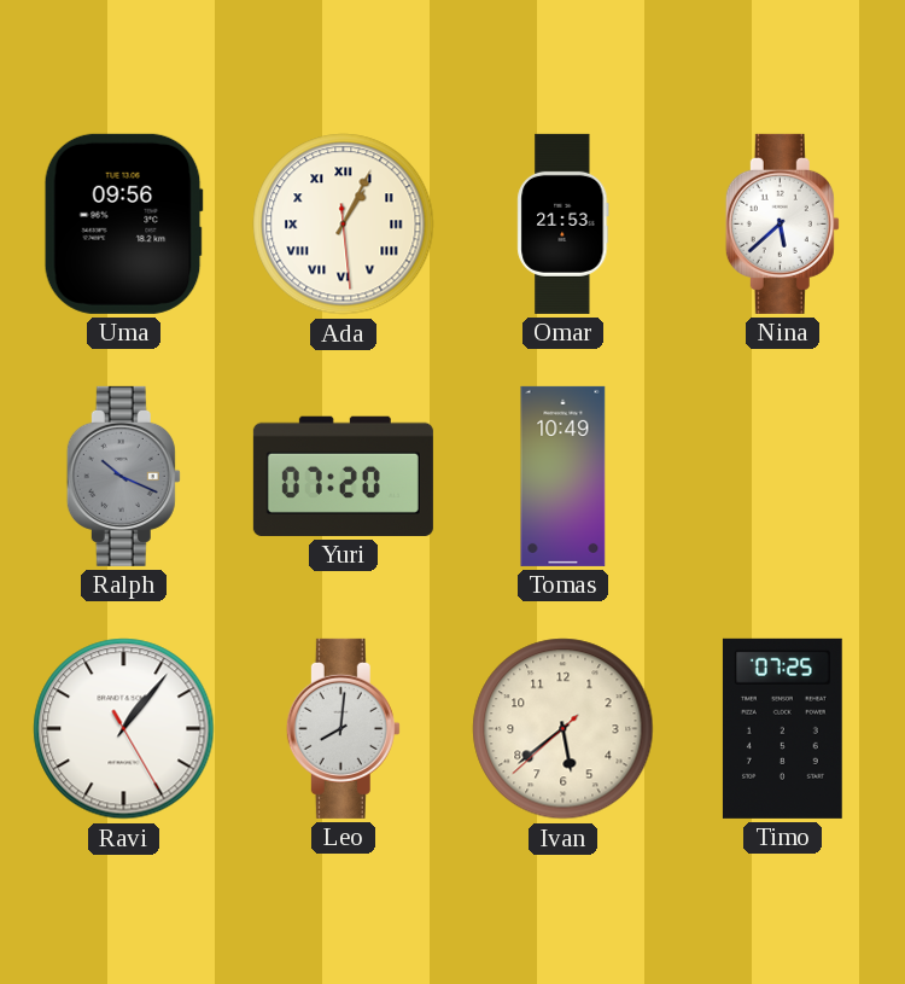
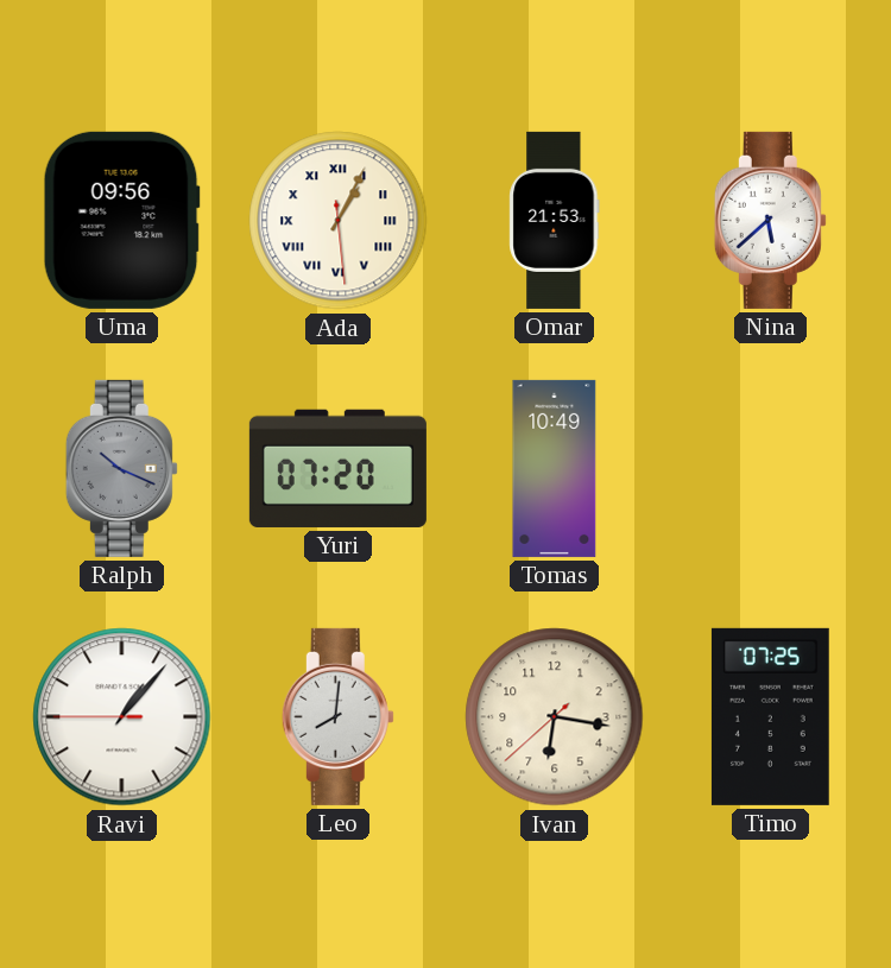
Ravi: 1:06:25 -> 1:06:45 (122, 717)
Ivan: 5:38 -> 6:16 (555, 717)
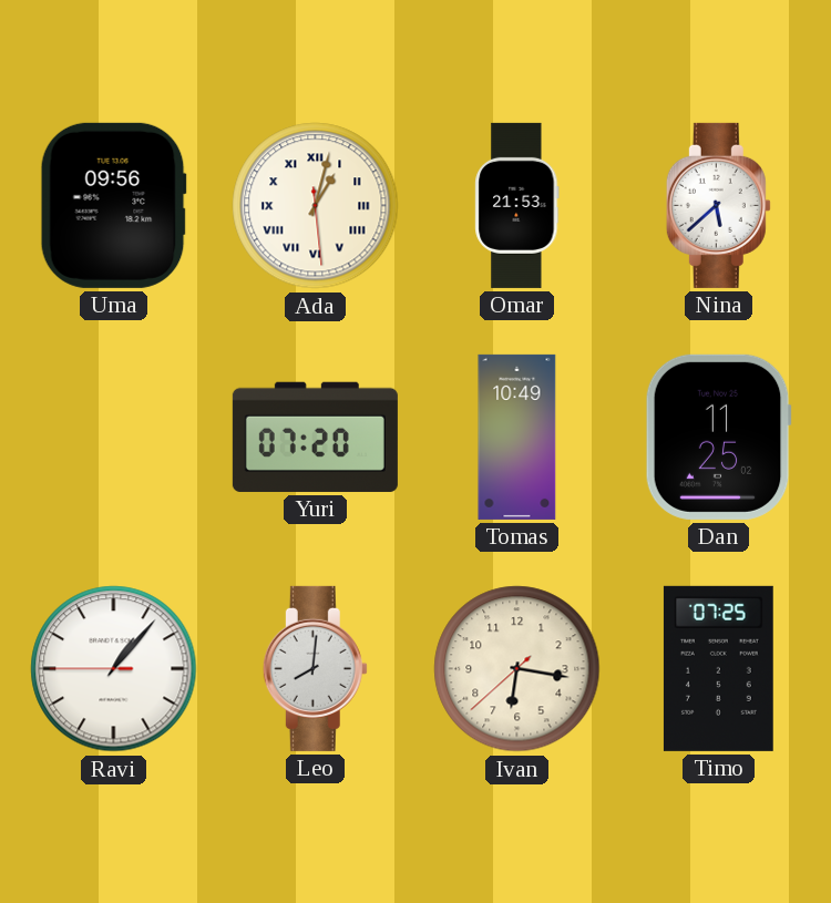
Ada: 1:04 -> 1:02 (316, 206)
Ralph: 10:19 -> none (121, 468)
Dan: none -> 11:25 (718, 437)
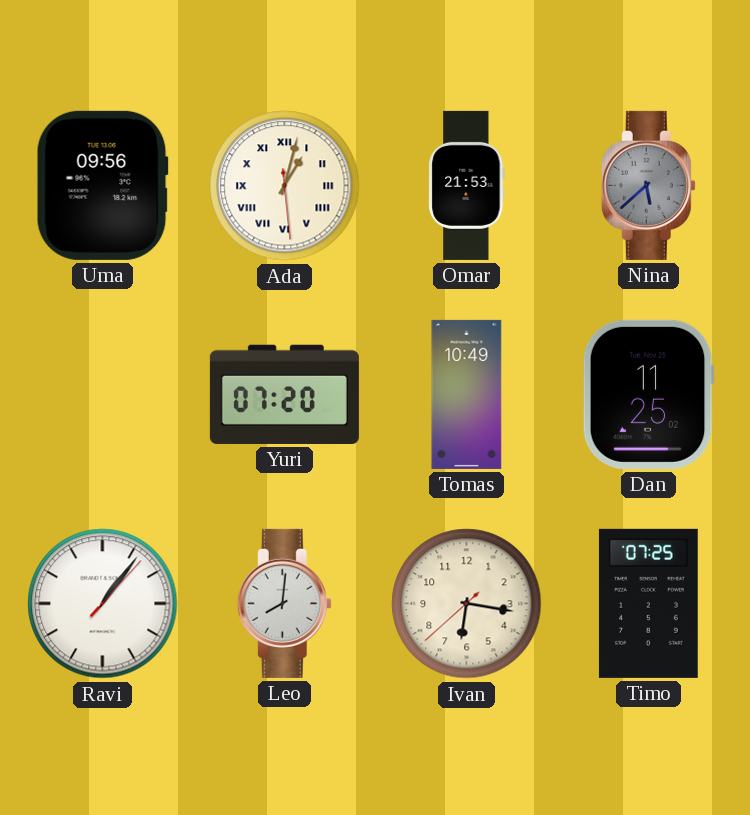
Nina dial: white -> grey (648, 185)
Ravi: 1:06:45 -> 1:06:07 (103, 604)
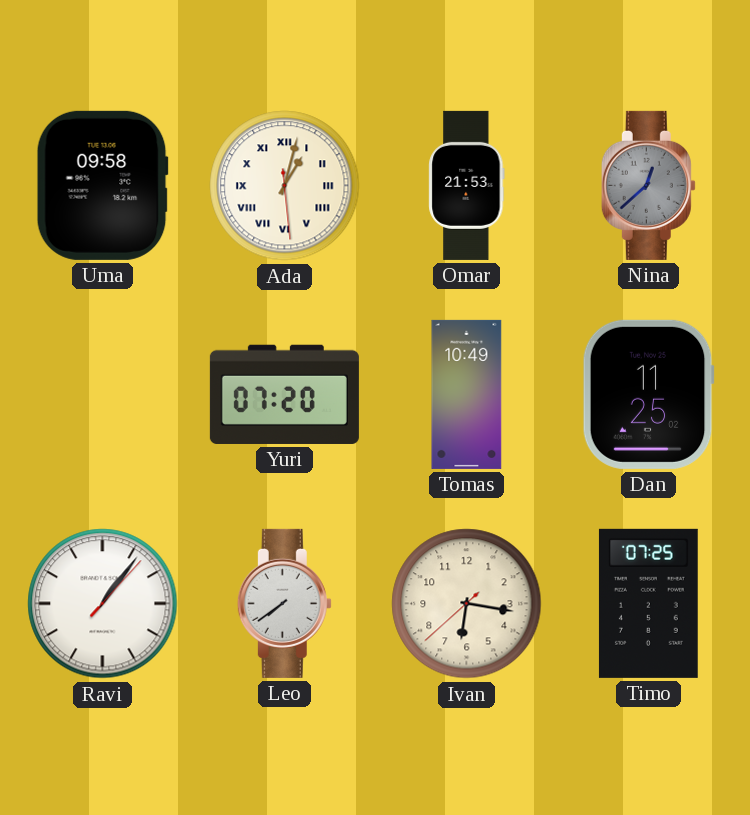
Uma: 09:56 -> 09:58 (102, 185)
Nina: 5:38 -> 12:38 (648, 185)
Leo: 8:01 -> 7:39 (284, 603)
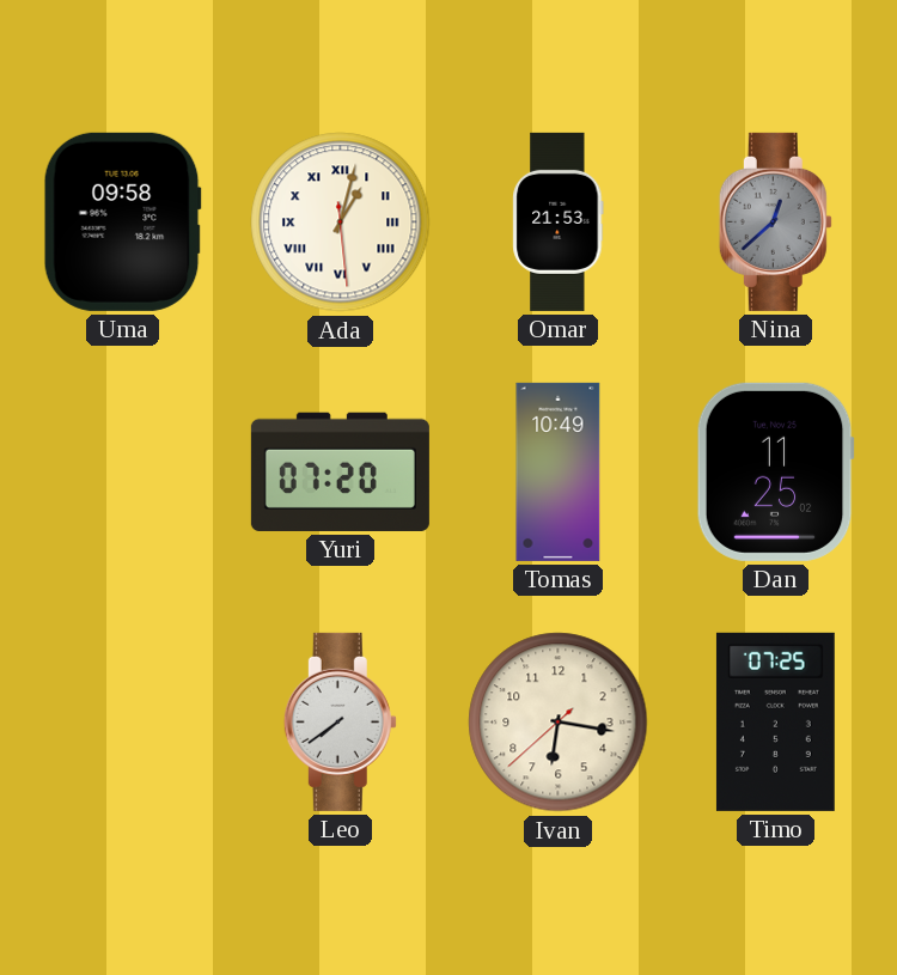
Ravi: 1:06 -> none (103, 604)
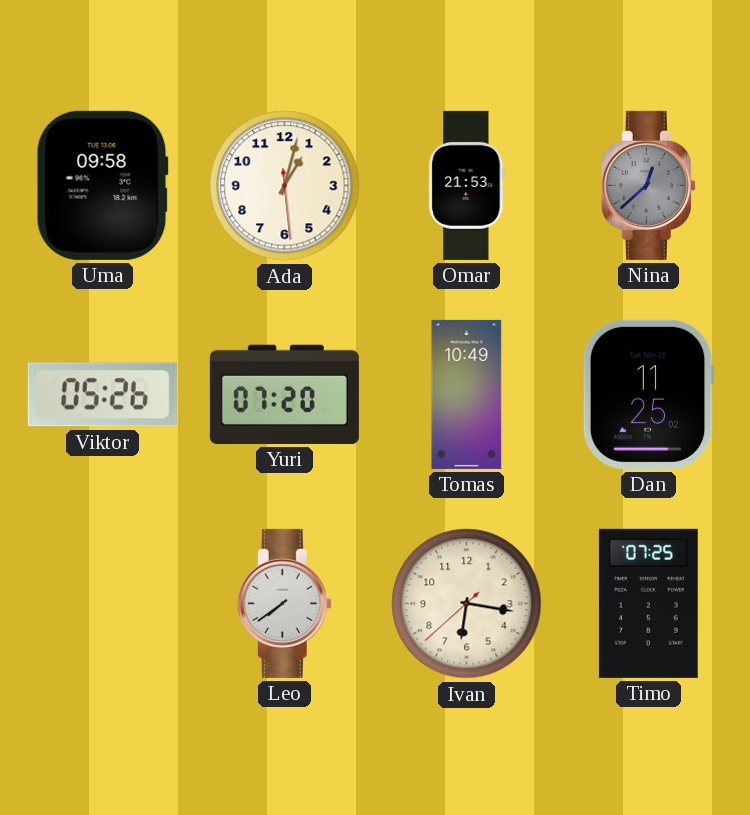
Ada numerals: Roman -> Arabic (285, 186)
Viktor: none -> 05:26 (102, 395)
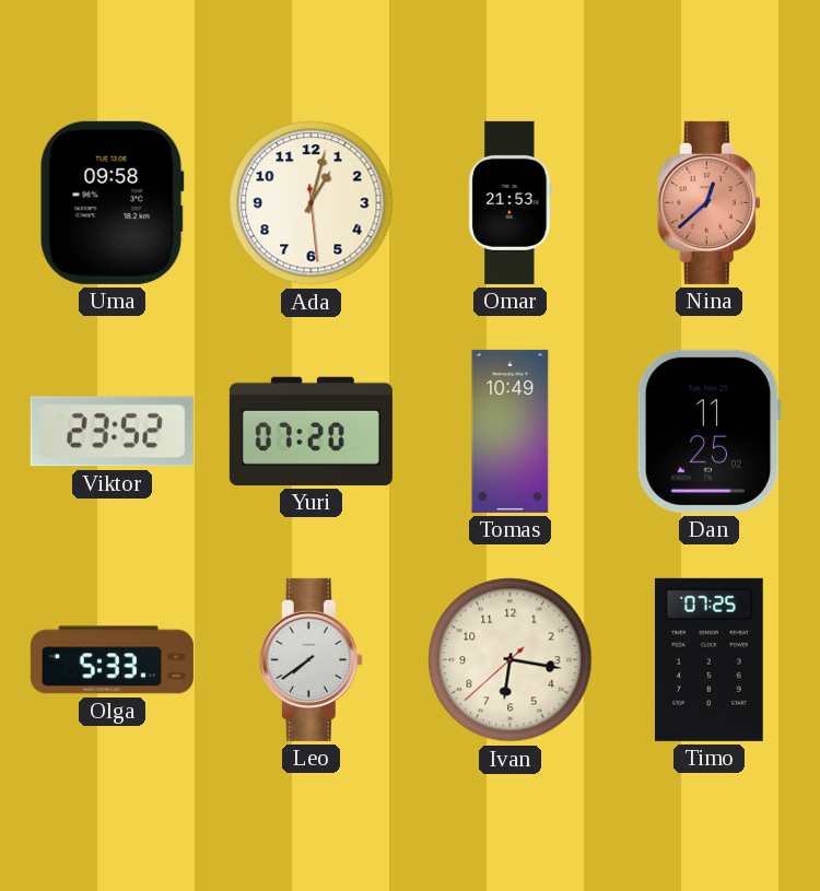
Nina dial: grey -> salmon (708, 202)
Viktor: 05:26 -> 23:52 (112, 432)
Olga: none -> 5:33 (112, 660)
